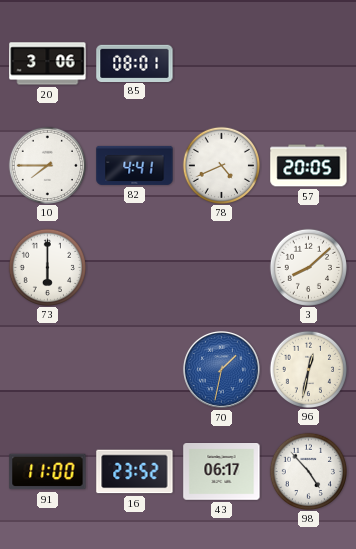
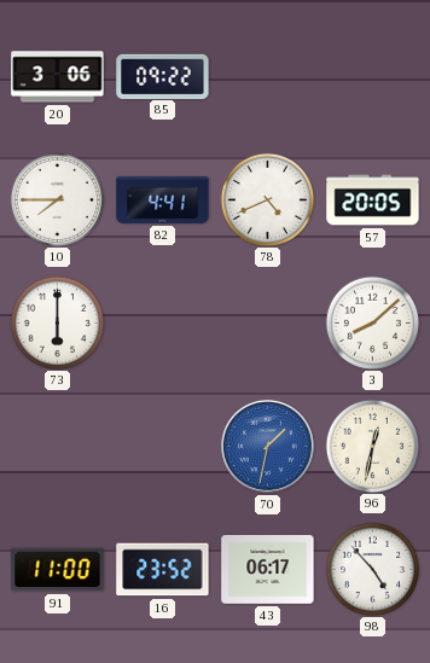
85: 08:01 -> 09:22 (163, 76)
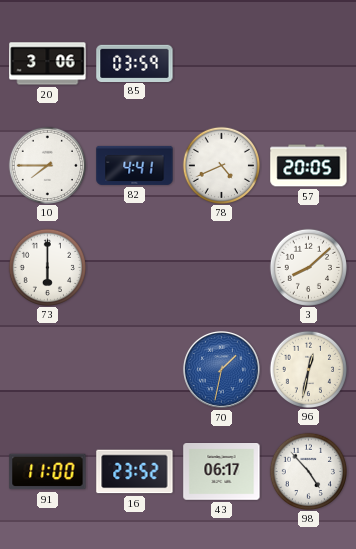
85: 09:22 -> 03:59 (135, 63)
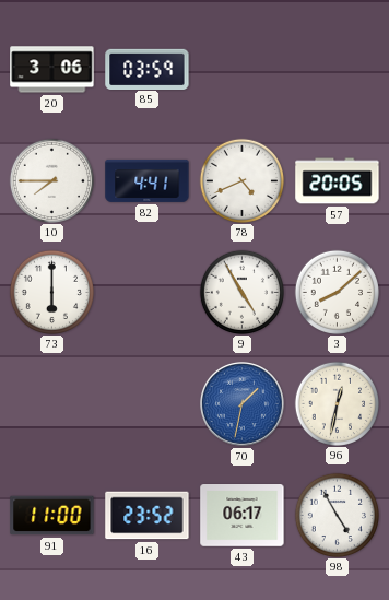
9: none -> 4:55 (241, 292)
98: 4:53 -> 4:55 (337, 515)
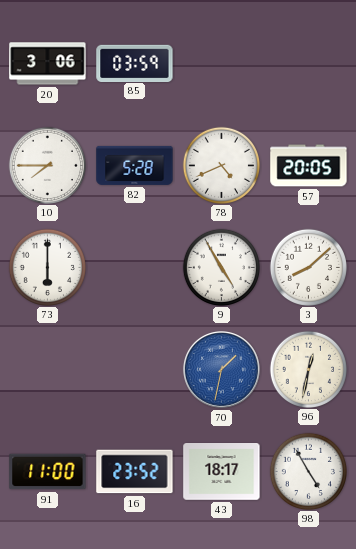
82: 4:41 -> 5:28 (135, 165)
43: 06:17 -> 18:17 (222, 472)
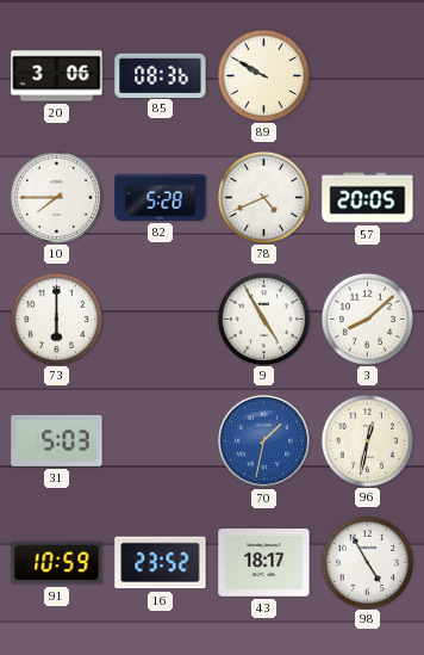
85: 03:59 -> 08:36 (161, 75)
89: none -> 9:50 (263, 75)
31: none -> 5:03 (57, 440)
91: 11:00 -> 10:59 (57, 563)
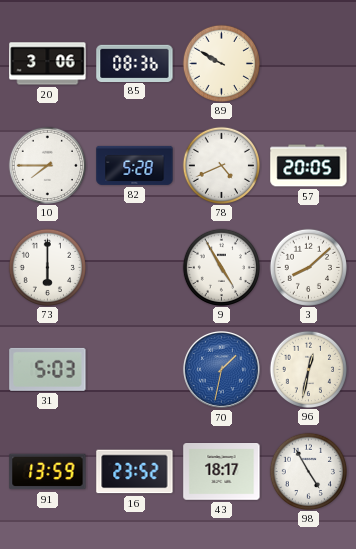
91: 10:59 -> 13:59 (48, 472)
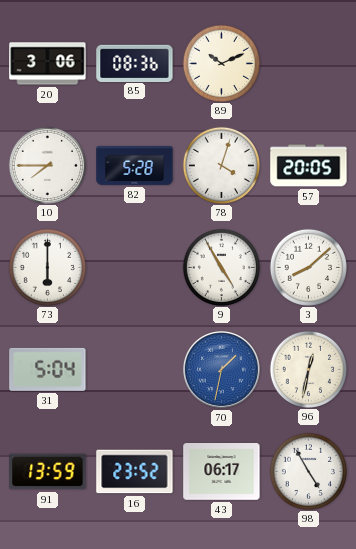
89: 9:50 -> 10:11 (221, 63)
78: 4:41 -> 4:03 (221, 165)
31: 5:03 -> 5:04 (48, 369)
43: 18:17 -> 06:17 (222, 472)
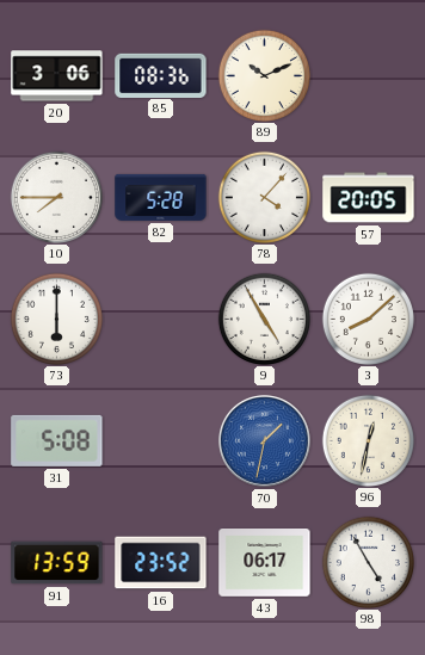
78: 4:03 -> 4:07 (264, 197)
31: 5:04 -> 5:08 (57, 440)
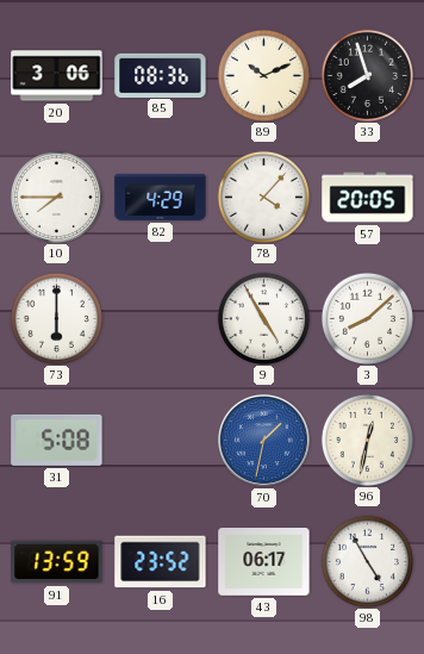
33: none -> 7:57 (367, 75)
82: 5:28 -> 4:29 (161, 197)
